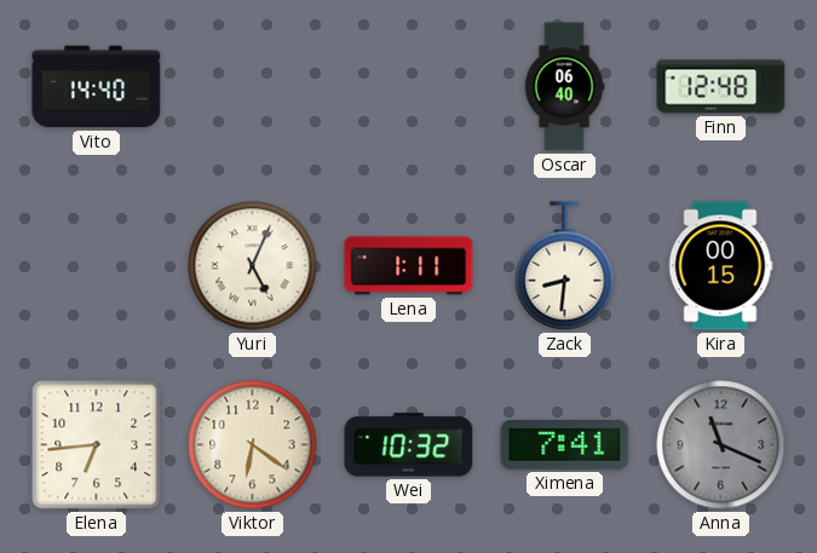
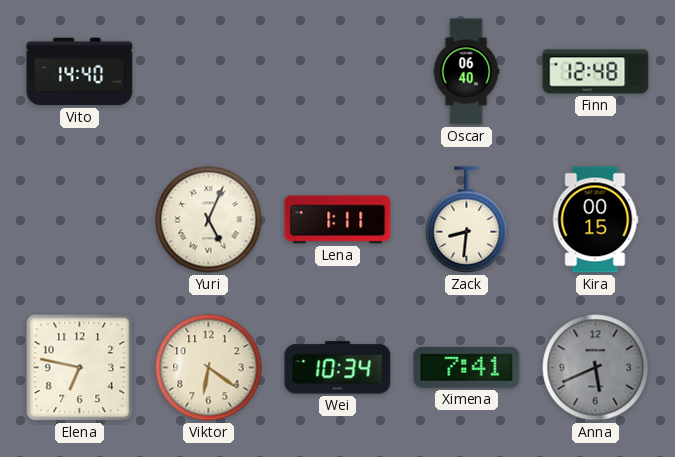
Elena: 6:44 -> 6:47 (80, 368)
Wei: 10:32 -> 10:34 (338, 368)
Anna: 11:19 -> 5:41 (596, 368)
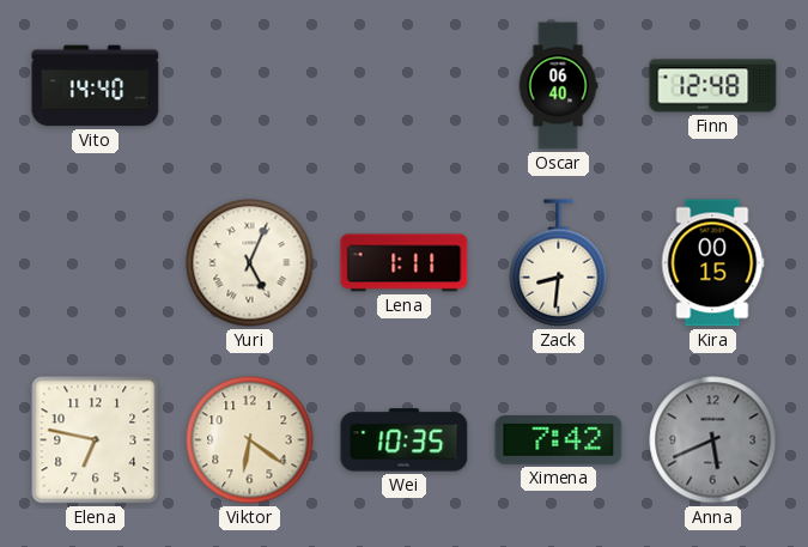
Wei: 10:34 -> 10:35 (405, 440)
Ximena: 7:41 -> 7:42 (559, 440)
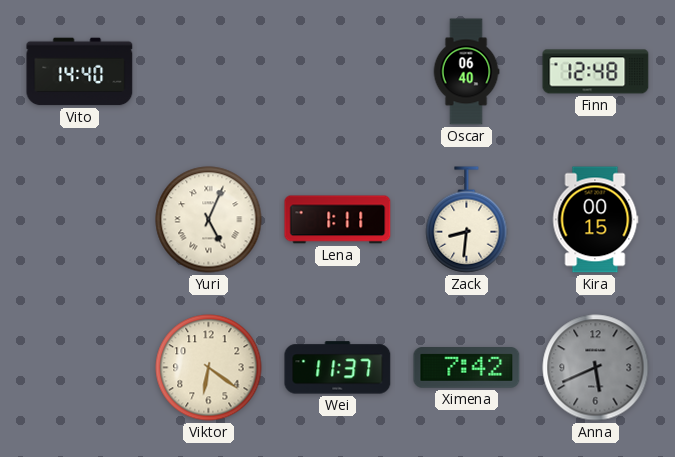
Elena: 6:47 -> none (96, 440)
Wei: 10:35 -> 11:37 (338, 368)
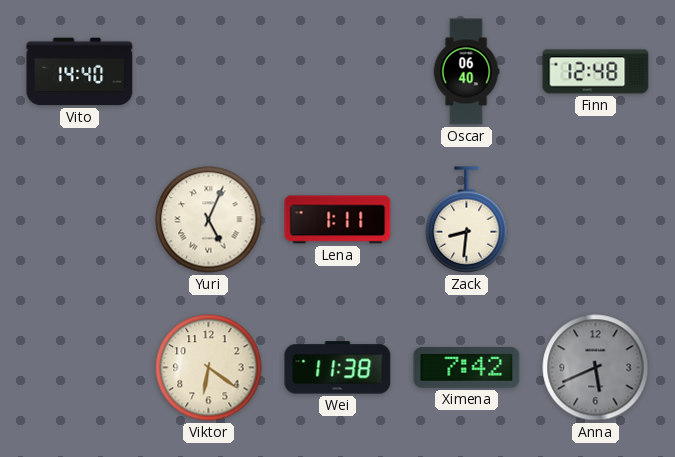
Kira: 00:15 -> none (595, 220)
Wei: 11:37 -> 11:38 (338, 368)
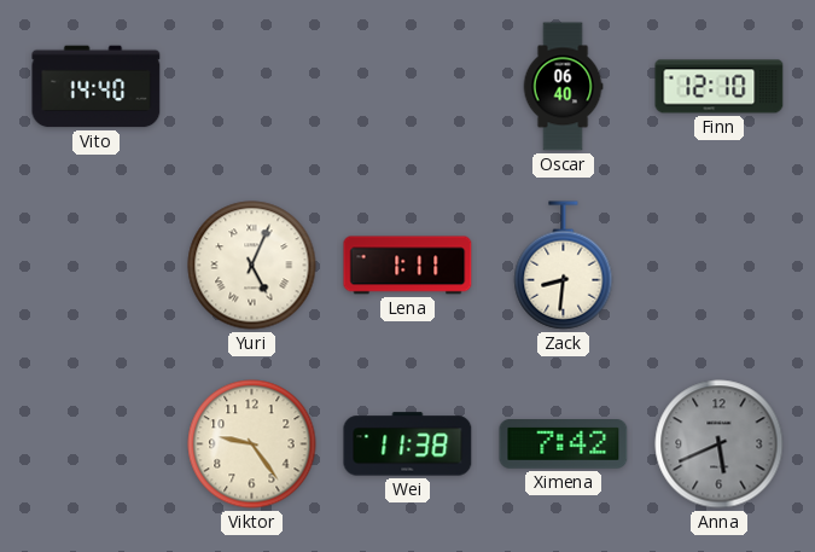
Finn: 12:48 -> 12:10 (720, 87)
Viktor: 6:21 -> 9:24 (252, 444)
